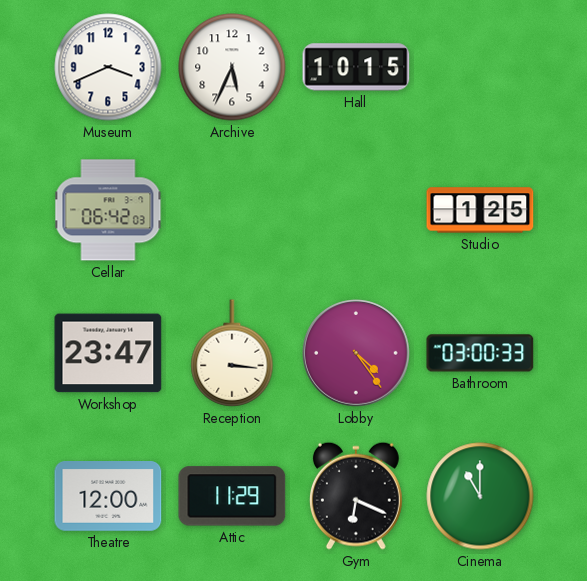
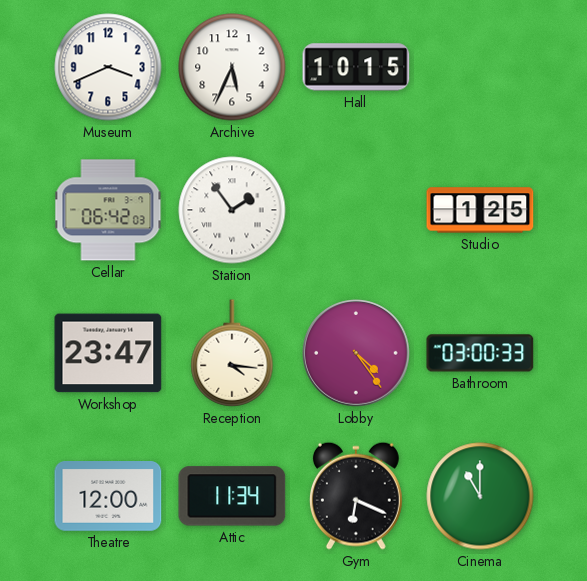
Station: none -> 1:54 (232, 210)
Reception: 3:16 -> 4:16 (232, 353)
Attic: 11:29 -> 11:34 (232, 496)
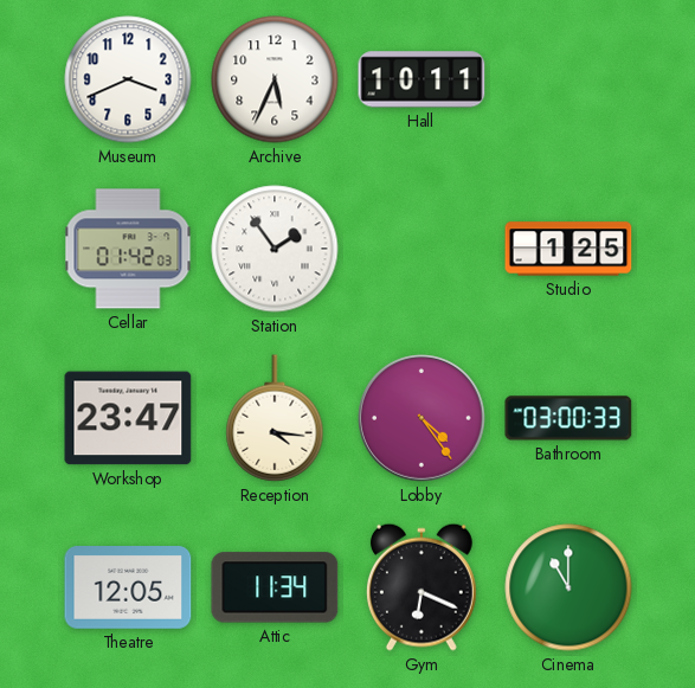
Hall: 10:15 -> 10:11 (421, 79)
Cellar: 06:42 -> 01:42 (128, 249)
Theatre: 12:00 -> 12:05 (128, 589)
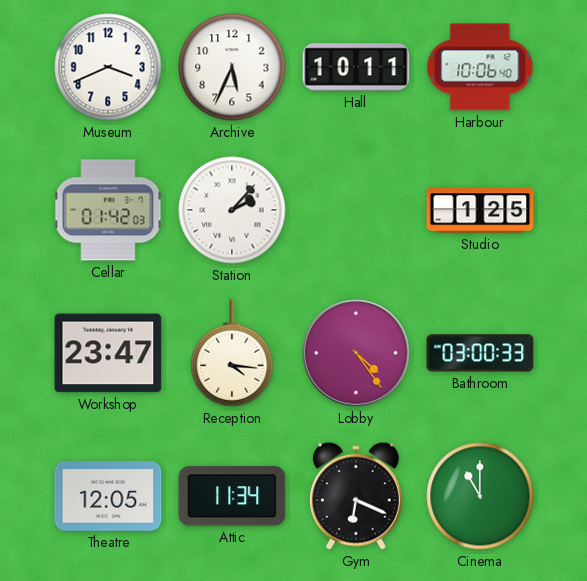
Harbour: none -> 10:06 (480, 67)
Station: 1:54 -> 2:07 (232, 210)
